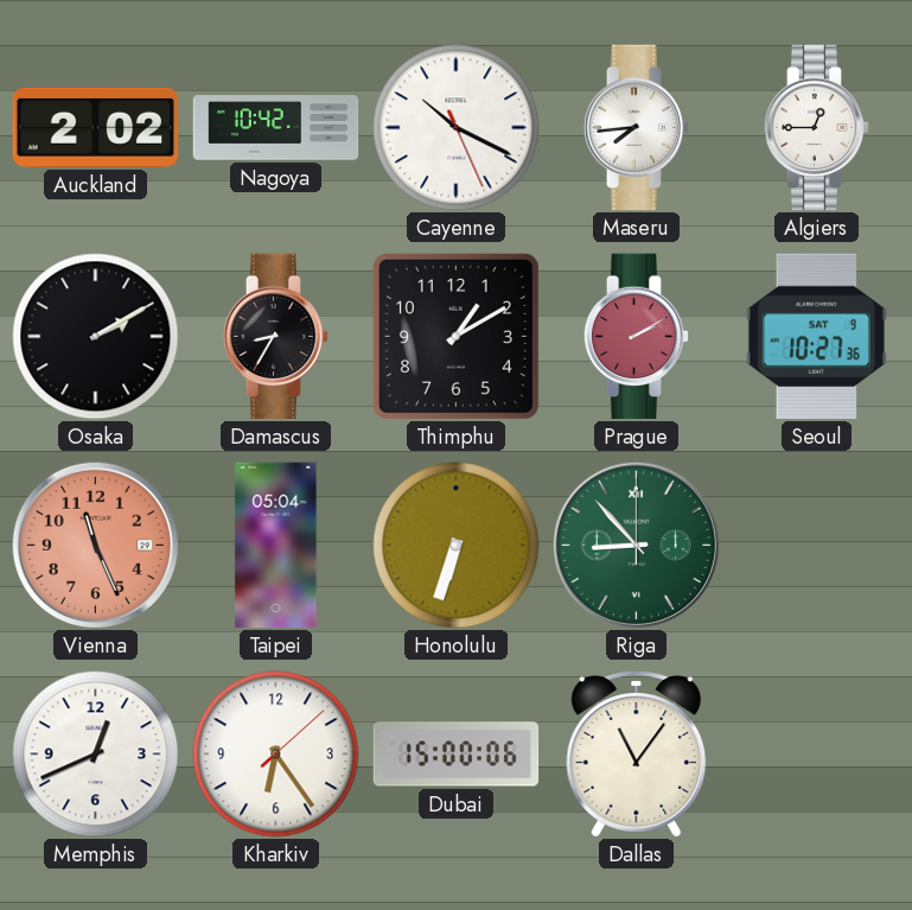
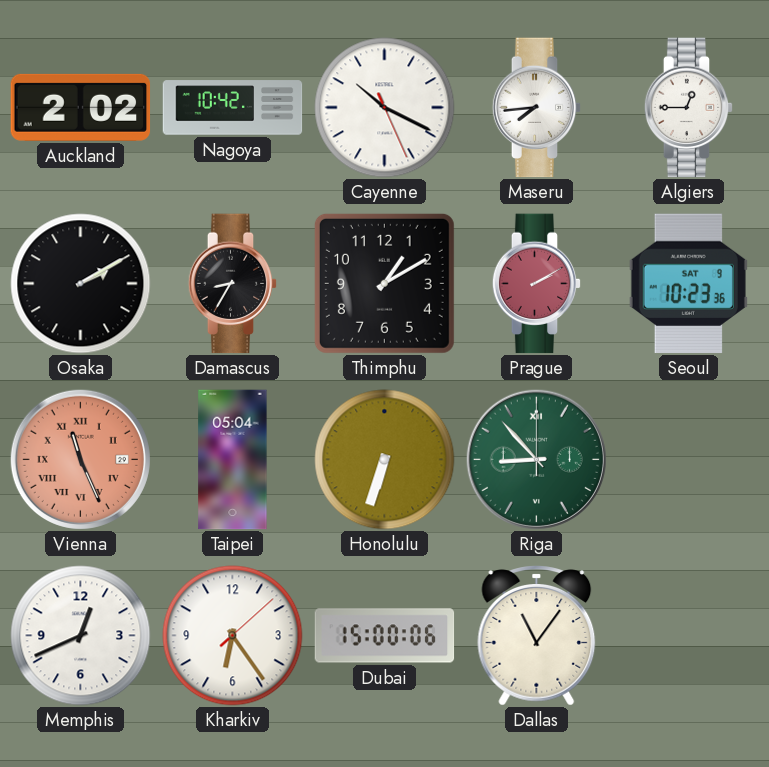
Seoul: 10:27 -> 10:23 (688, 284)
Vienna numerals: Arabic -> Roman (80, 459)
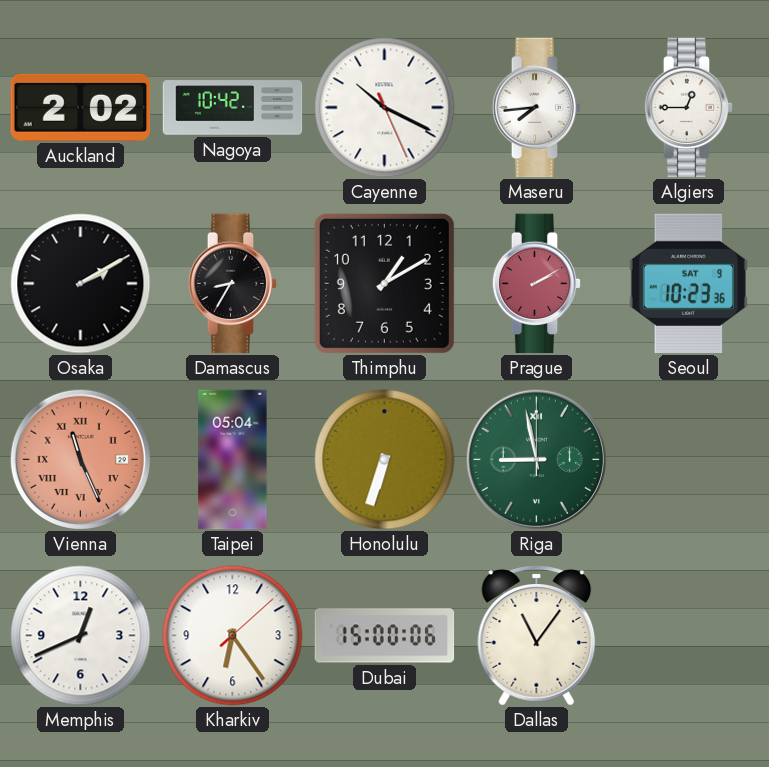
Riga: 8:53 -> 8:58 (536, 459)
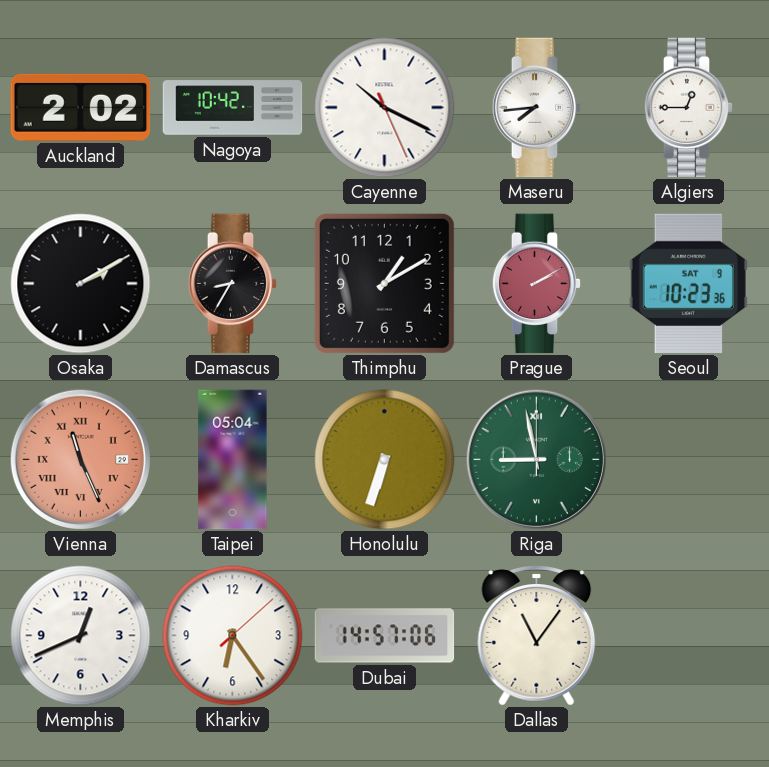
Dubai: 15:00 -> 14:57 (385, 636)
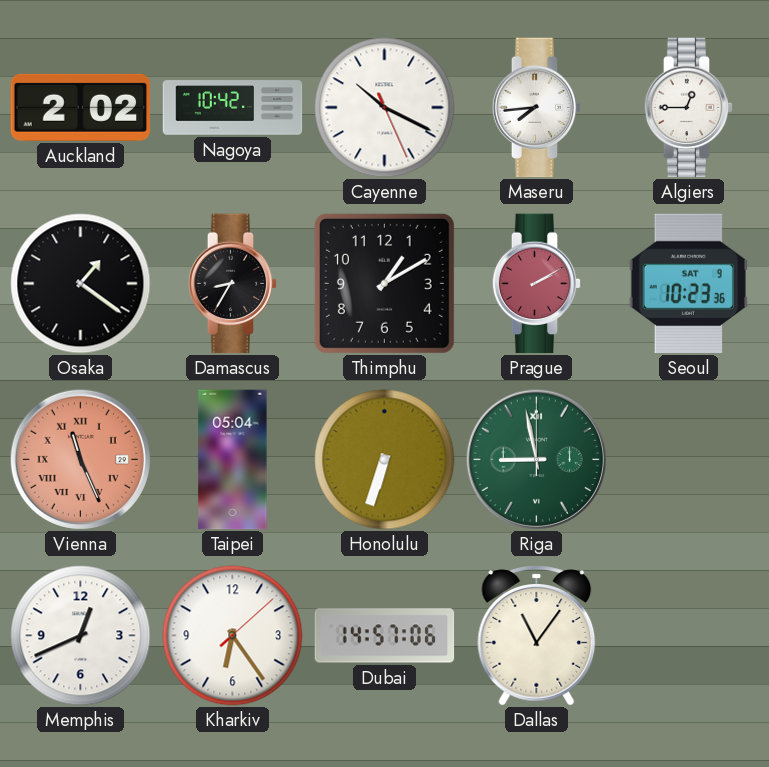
Osaka: 2:10 -> 1:21 (81, 284)
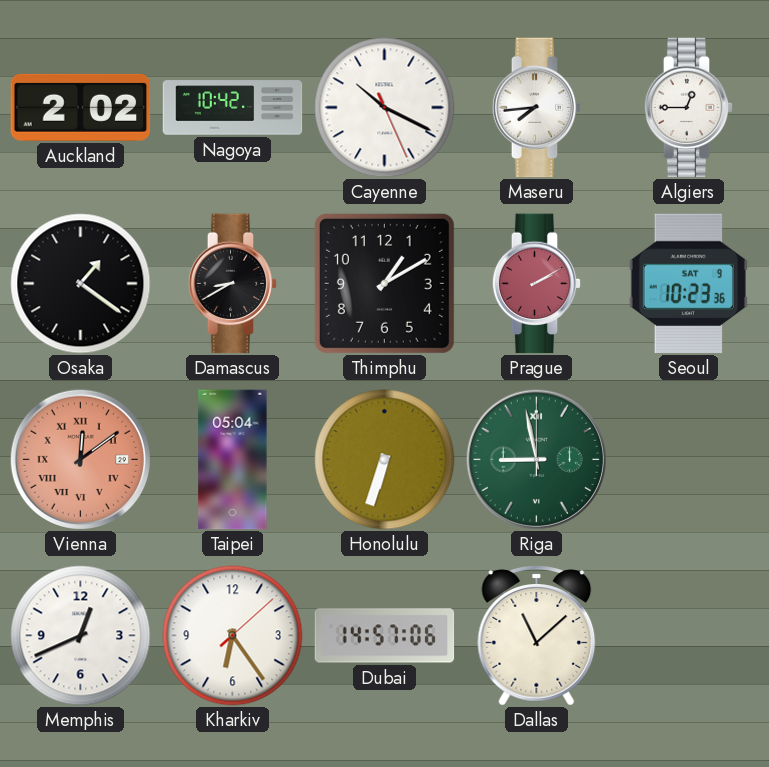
Damascus: 8:35 -> 8:40 (233, 284)
Vienna: 11:26 -> 12:09 (80, 459)
Dallas: 11:06 -> 11:08 (537, 636)
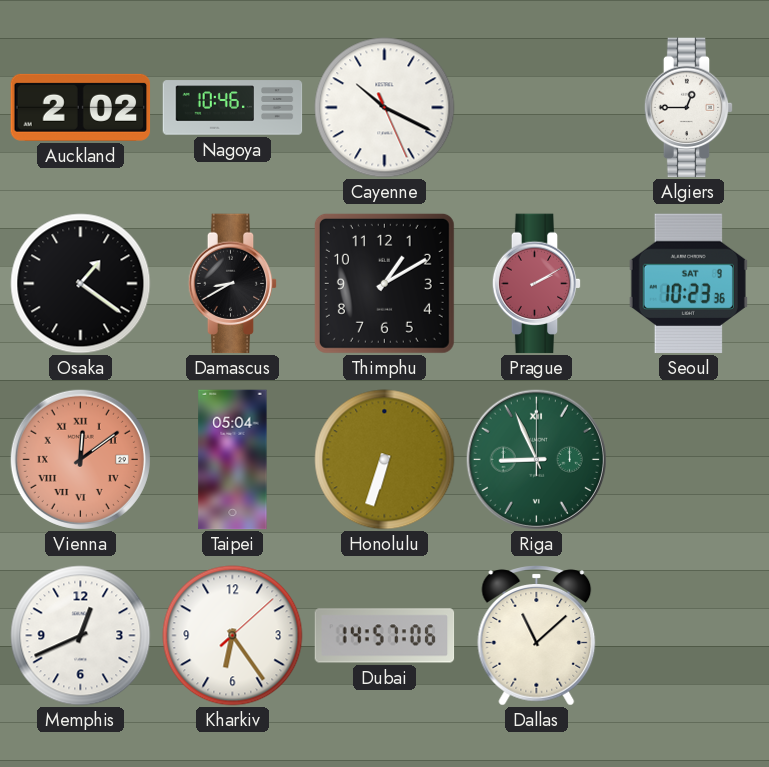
Nagoya: 10:42 -> 10:46 (233, 108)
Maseru: 7:44 -> none (537, 108)
Riga: 8:58 -> 8:56 (536, 459)
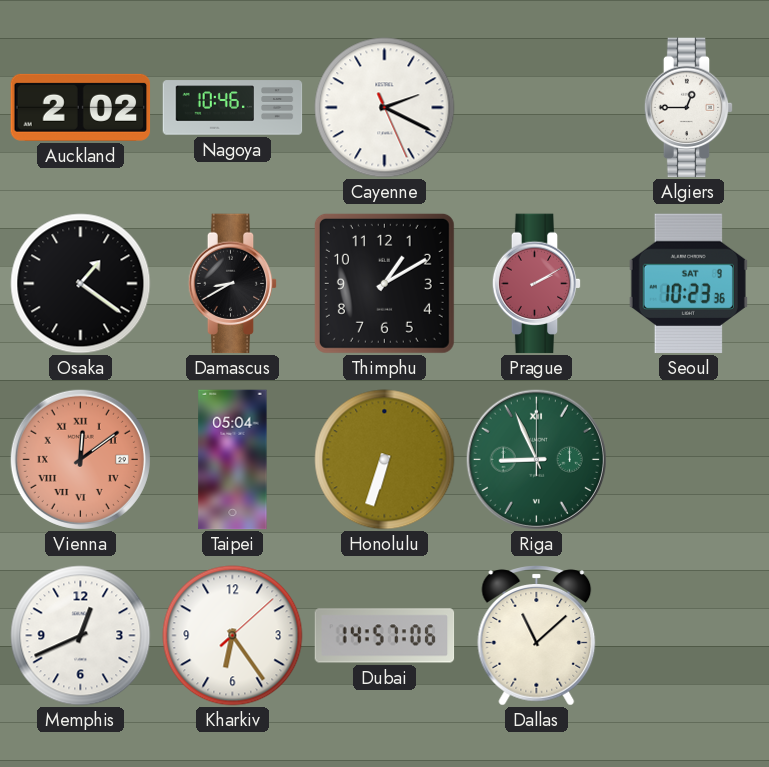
Cayenne: 10:19 -> 2:19 (385, 108)
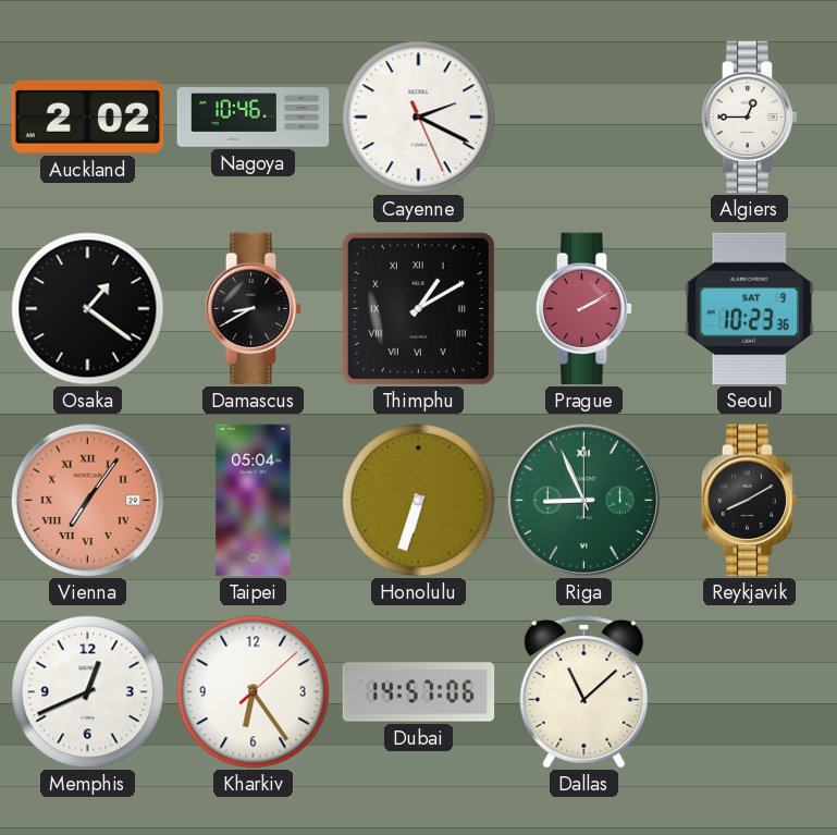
Thimphu numerals: Arabic -> Roman (418, 308)
Vienna: 12:09 -> 7:06 (87, 500)
Reykjavik: none -> 8:10 (750, 501)
